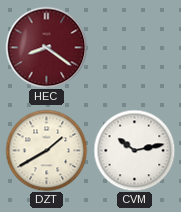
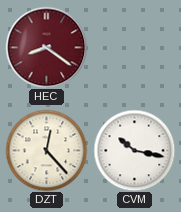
DZT: 1:40 -> 12:23 (46, 150)
CVM: 10:13 -> 10:17 (134, 150)
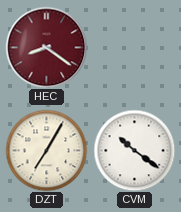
DZT: 12:23 -> 7:05 (46, 150)
CVM: 10:17 -> 10:21 (134, 150)
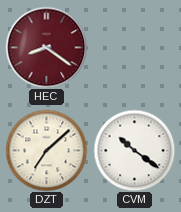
DZT: 7:05 -> 7:08 (46, 150)
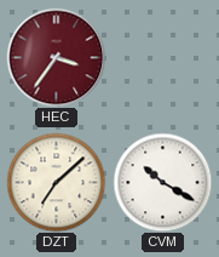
HEC: 8:21 -> 3:36 (56, 57)
CVM: 10:21 -> 10:20 (162, 182)
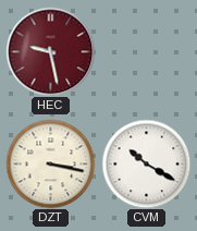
HEC: 3:36 -> 9:28 (50, 51)
DZT: 7:08 -> 3:17 (50, 163)
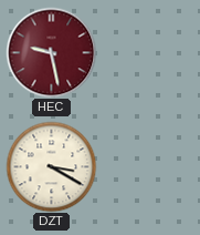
DZT: 3:17 -> 3:20 (51, 166)
CVM: 10:20 -> none (146, 163)
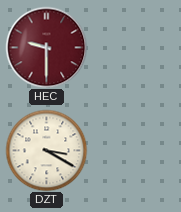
HEC: 9:28 -> 9:30 (46, 47)
